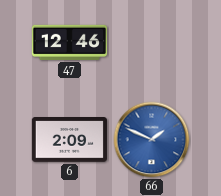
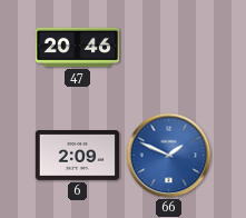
47: 12:46 -> 20:46 (77, 47)
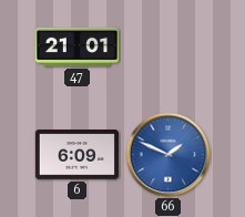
47: 20:46 -> 21:01 (76, 46)
6: 2:09 -> 6:09 (76, 155)
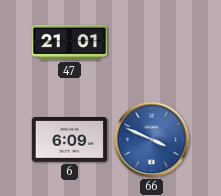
66: 1:49 -> 3:49 (152, 140)
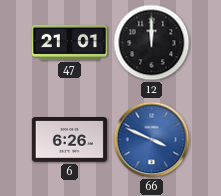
12: none -> 12:00 (152, 43)
6: 6:09 -> 6:26 (69, 140)
